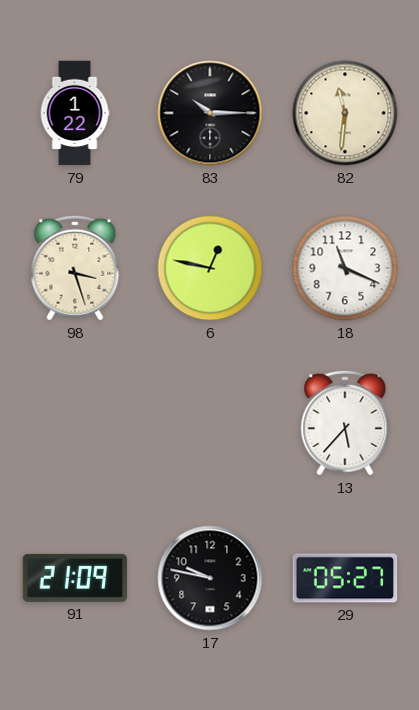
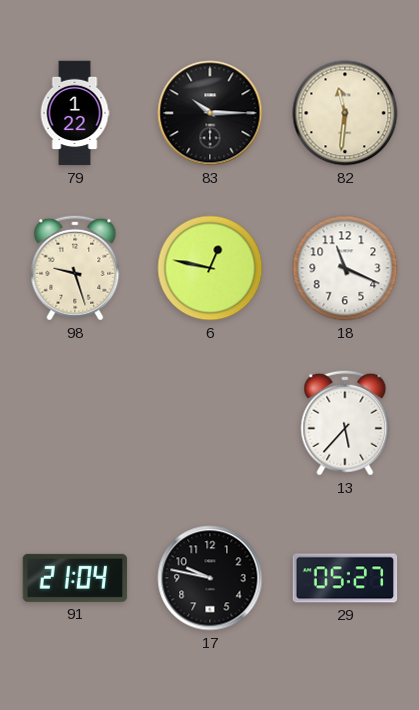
98: 3:27 -> 9:27 (75, 268)
91: 21:09 -> 21:04 (75, 578)
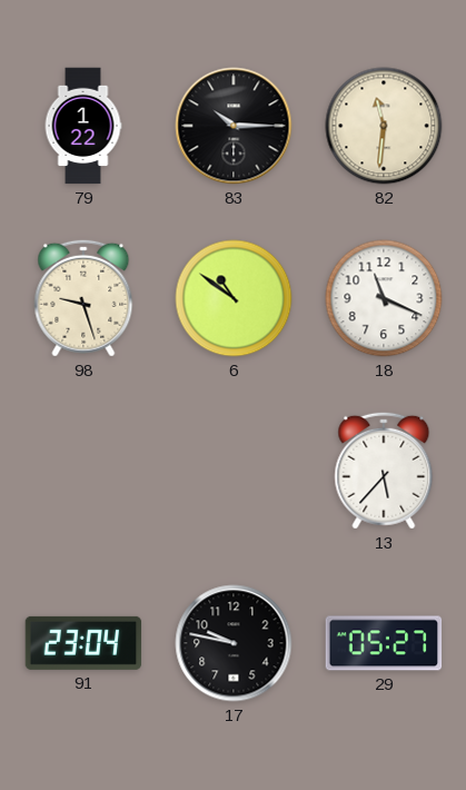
6: 12:47 -> 10:51 (234, 298)
91: 21:04 -> 23:04 (83, 643)
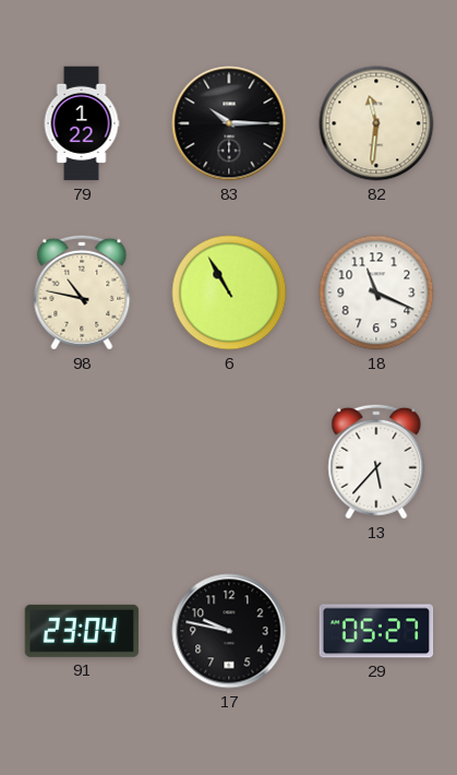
98: 9:27 -> 10:47 (82, 293)
6: 10:51 -> 10:55 (229, 293)
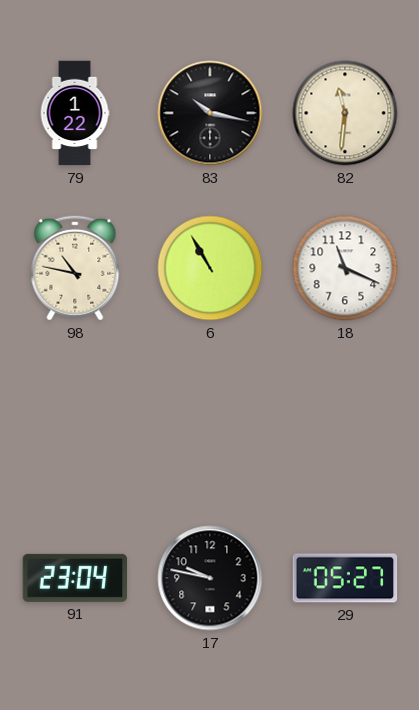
83: 10:15 -> 10:17 (210, 113)
13: 5:37 -> none (376, 462)
